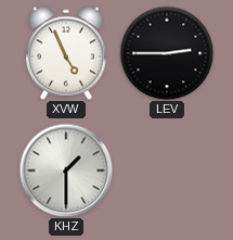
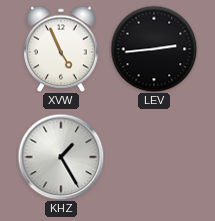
LEV: 2:45 -> 2:44 (154, 49)
KHZ: 1:30 -> 1:25 (61, 157)
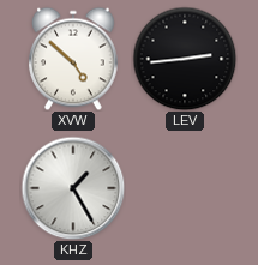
XVW: 4:56 -> 4:52 (74, 59)
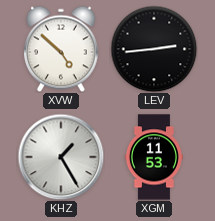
XGM: none -> 11:53 (154, 157)
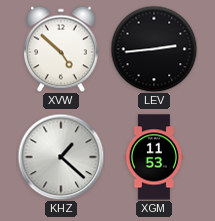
KHZ: 1:25 -> 1:22 (61, 157)
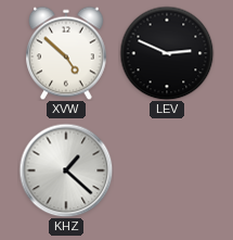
LEV: 2:44 -> 2:49 (167, 53)
XGM: 11:53 -> none (154, 157)
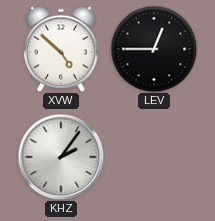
LEV: 2:49 -> 12:45 (154, 49)
KHZ: 1:22 -> 2:06 (61, 157)
